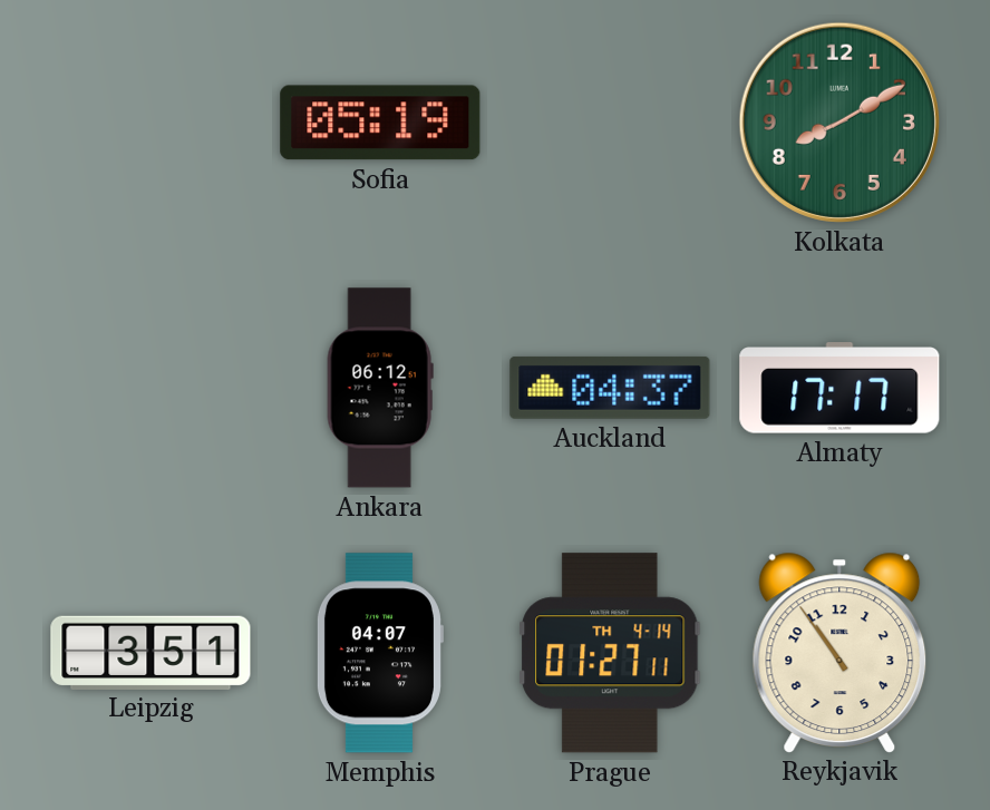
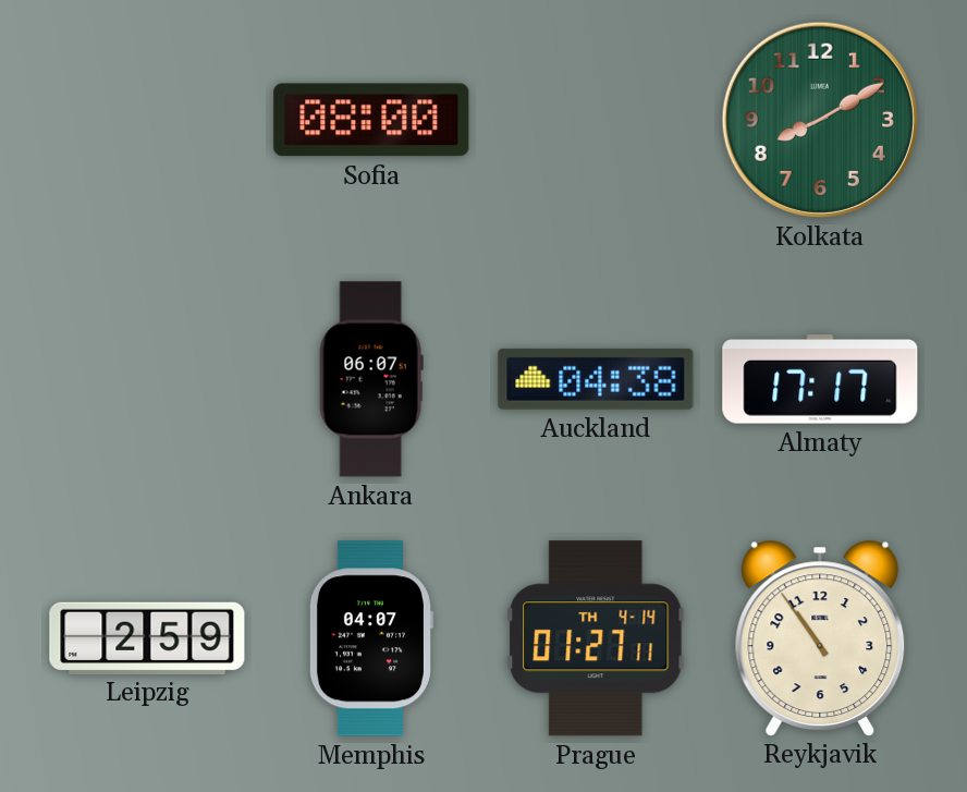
Sofia: 05:19 -> 08:00 (371, 120)
Ankara: 06:12 -> 06:07 (371, 379)
Auckland: 04:37 -> 04:38 (596, 379)
Leipzig: 3:51 -> 2:59 (147, 637)
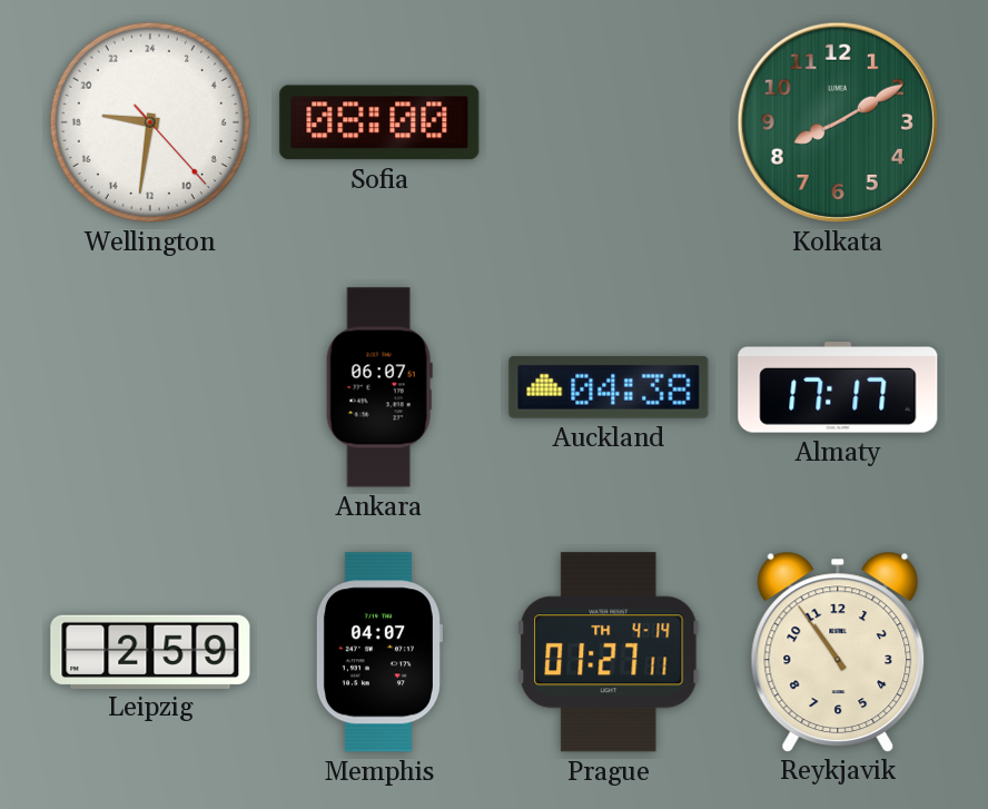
Wellington: none -> 18:31 (150, 122)
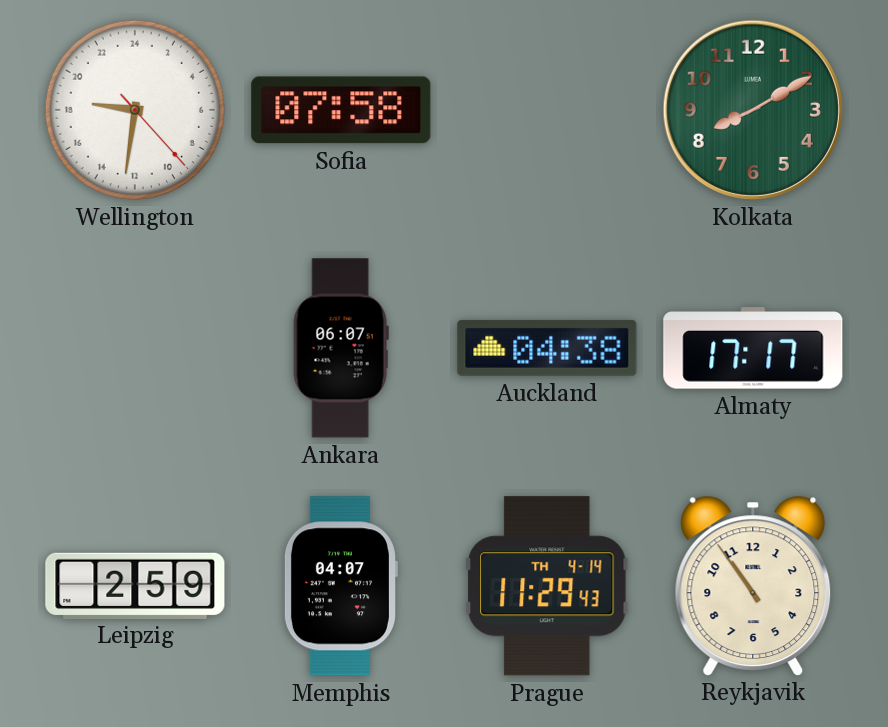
Sofia: 08:00 -> 07:58 (341, 110)
Prague: 01:27 -> 11:29 (548, 586)
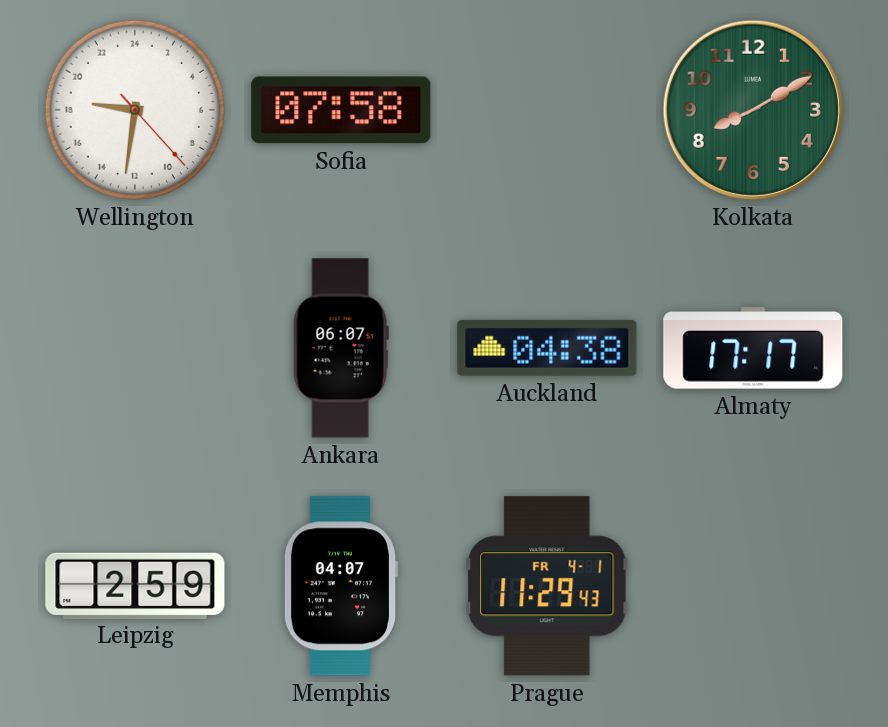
Prague date: TH 4-14 -> FR 4-1 (548, 586)
Reykjavik: 10:54 -> none (753, 585)
